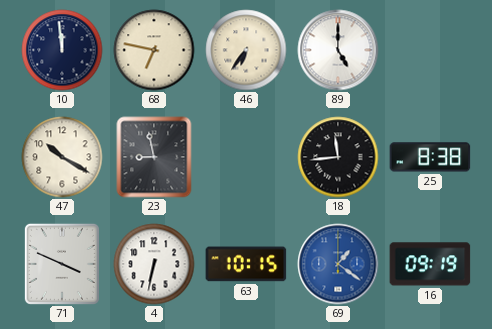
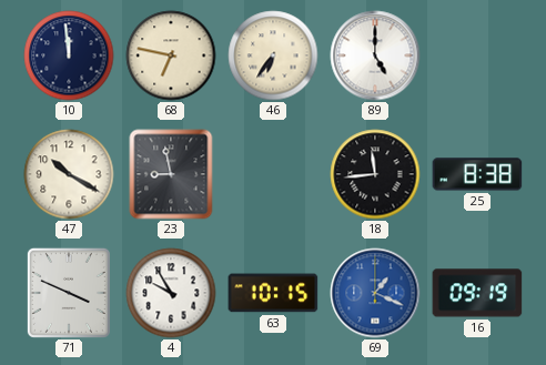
4: 6:32 -> 9:55 (171, 293)
69: 1:21 -> 1:19 (375, 293)
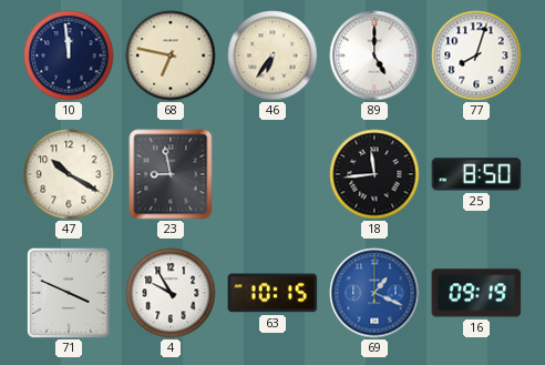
77: none -> 8:03 (476, 55)
25: 8:38 -> 8:50 (476, 174)
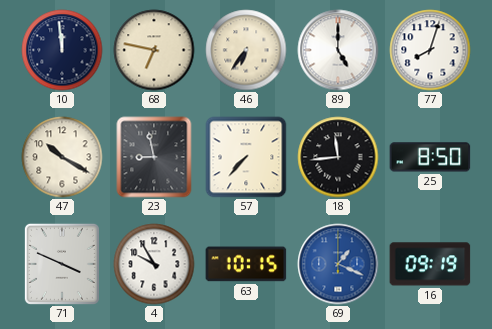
57: none -> 7:37 (246, 157)
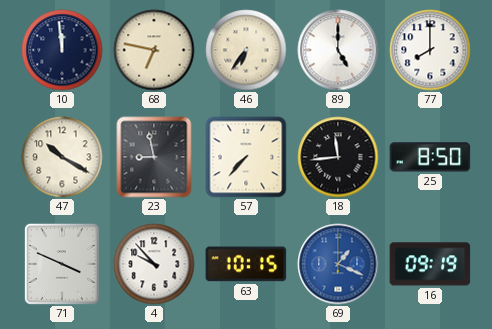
77: 8:03 -> 8:00 (430, 50)
4: 9:55 -> 9:53 (154, 264)
